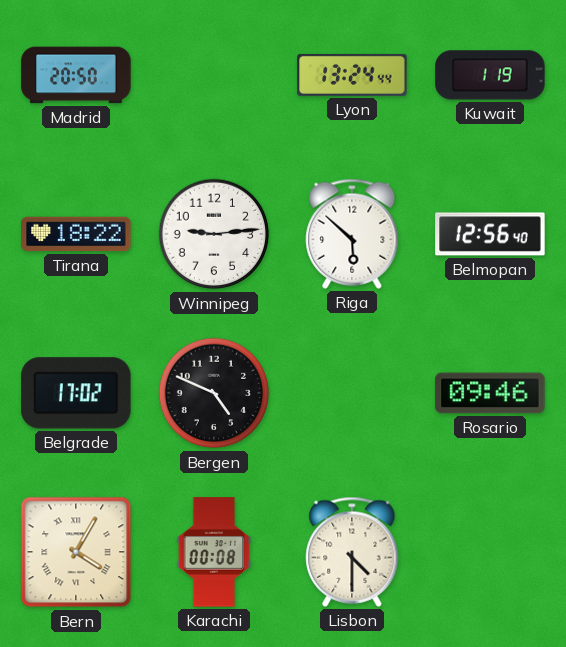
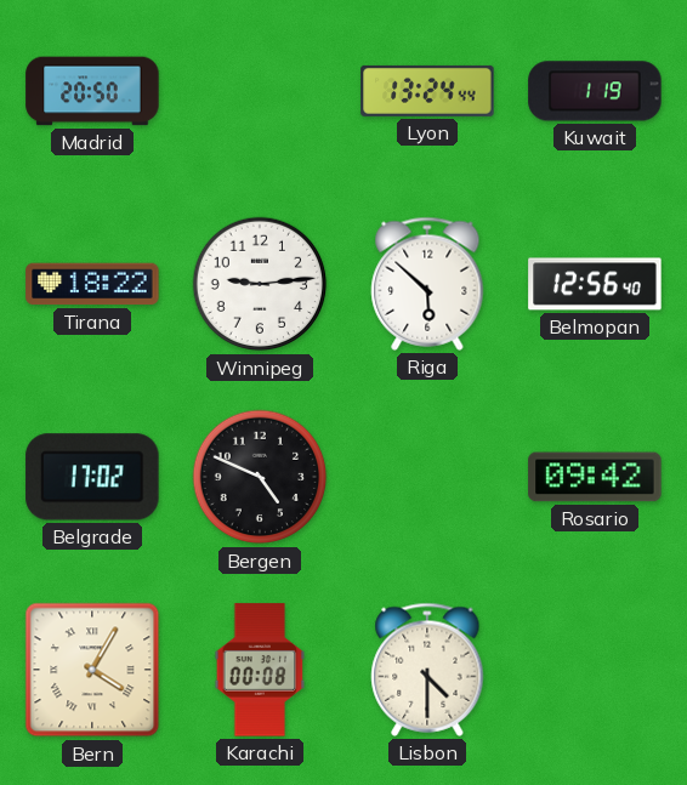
Rosario: 09:46 -> 09:42 (595, 477)
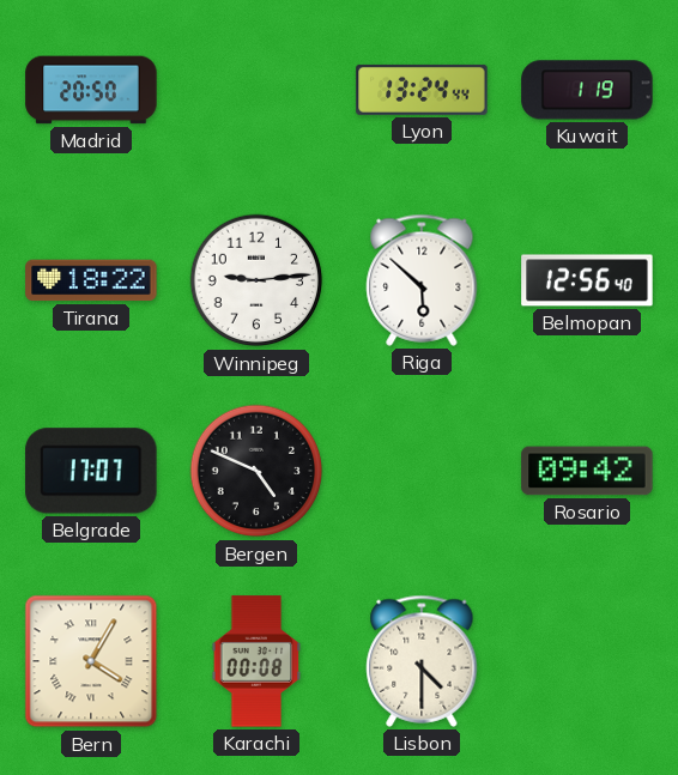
Belgrade: 17:02 -> 17:07 (91, 471)
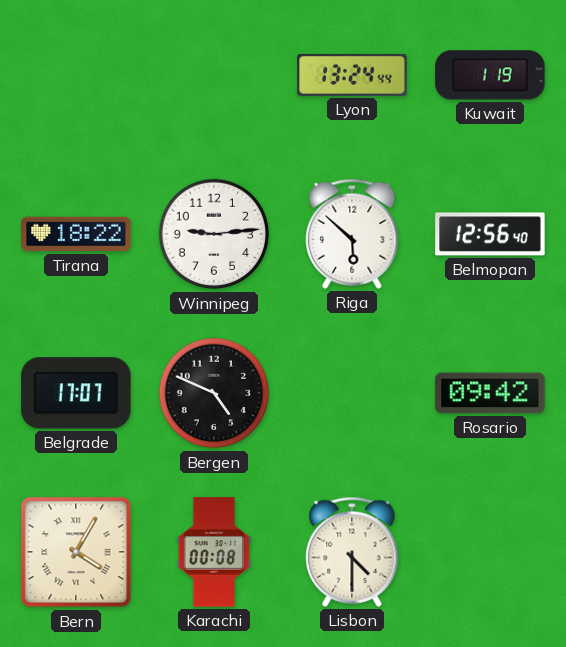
Madrid: 20:50 -> none (91, 90)
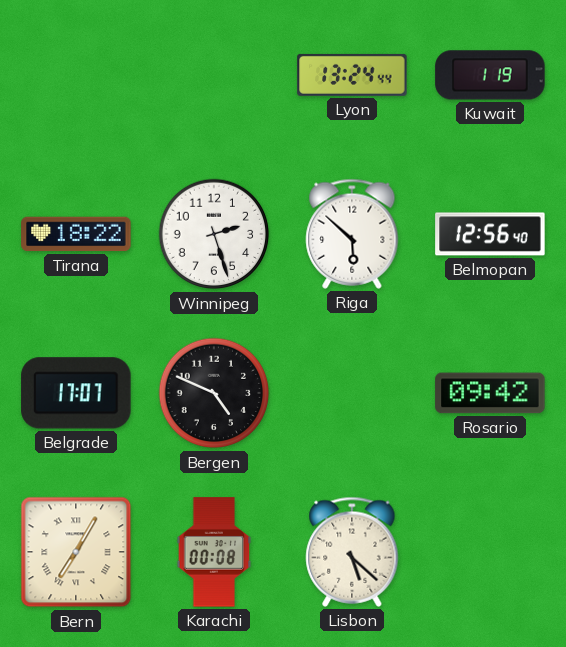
Winnipeg: 9:14 -> 2:27 (214, 234)
Bern: 4:05 -> 7:05 (76, 552)
Lisbon: 4:30 -> 5:22 (352, 552)
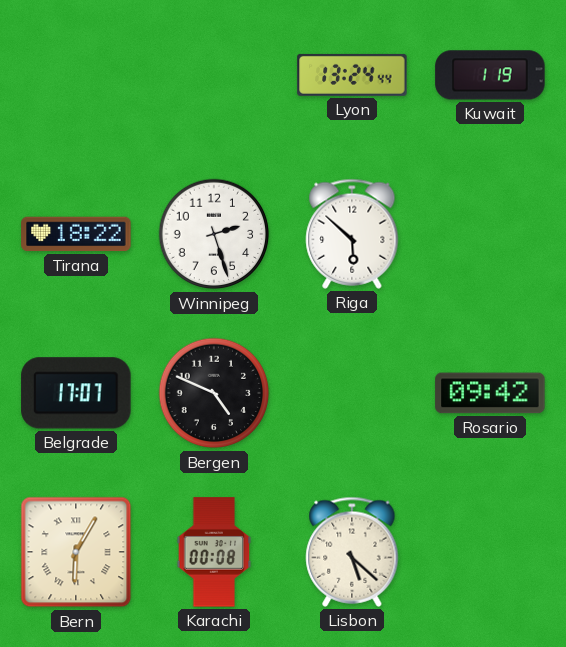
Belmopan: 12:56 -> none (490, 234)
Bern: 7:05 -> 6:05 (76, 552)
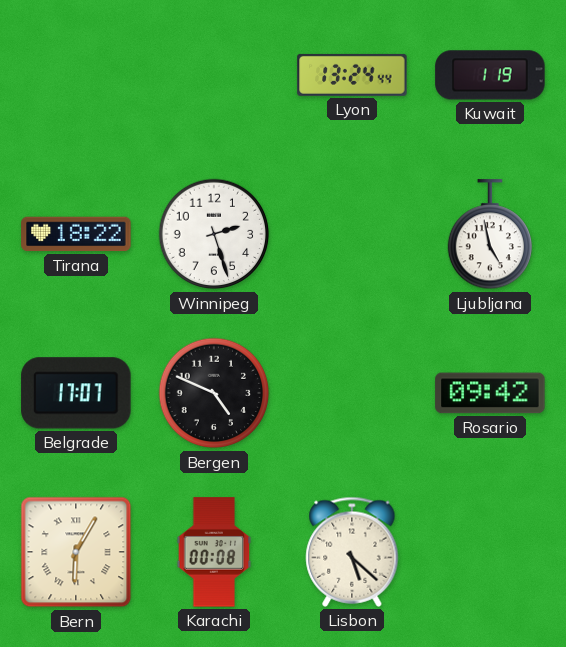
Riga: 5:52 -> none (352, 234)
Ljubljana: none -> 4:58 (489, 235)
